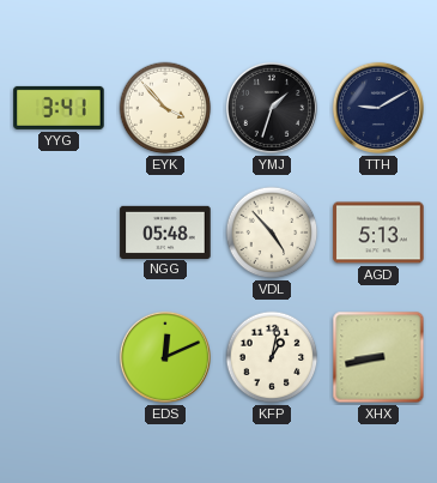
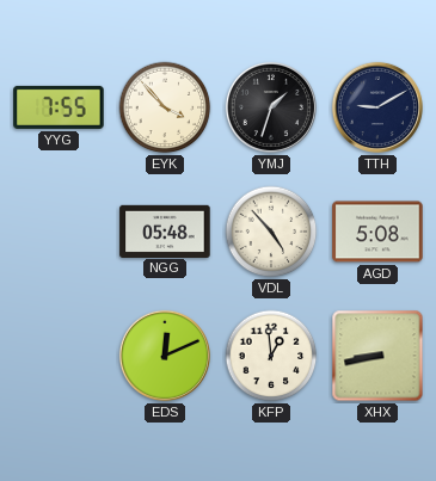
YYG: 3:41 -> 7:55 (59, 107)
AGD: 5:13 -> 5:08 (377, 232)
KFP: 1:02 -> 12:59 (271, 356)
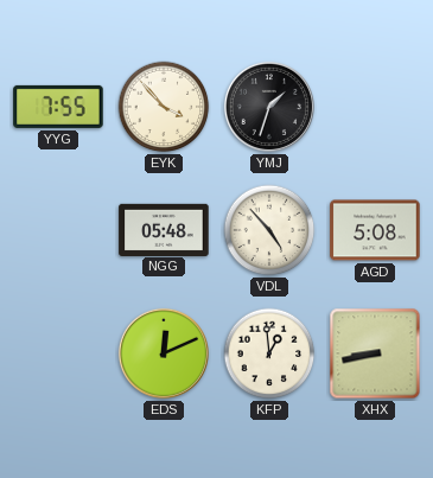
TTH: 9:10 -> none (377, 107)
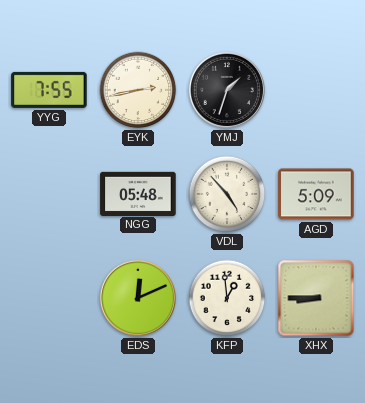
EYK: 3:53 -> 2:43 (138, 90)
AGD: 5:08 -> 5:09 (316, 194)
XHX: 8:43 -> 8:45 (316, 298)
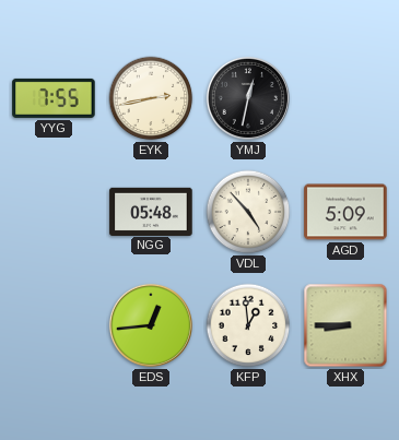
YMJ: 1:33 -> 12:32 (248, 98)
EDS: 12:11 -> 12:44 (151, 325)
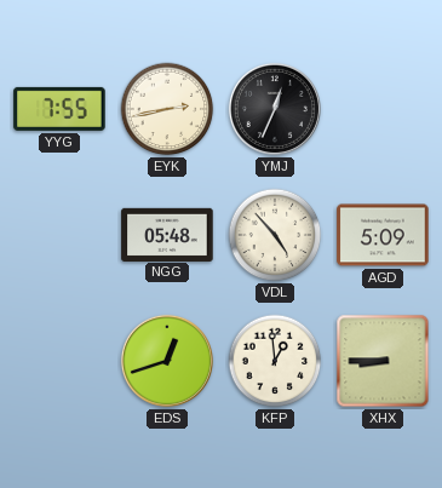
YMJ: 12:32 -> 12:34 (275, 109)
EDS: 12:44 -> 12:42 (167, 361)
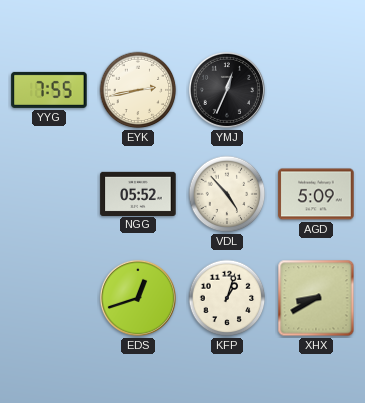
NGG: 05:48 -> 05:52 (138, 193)
KFP: 12:59 -> 1:03 (227, 298)
XHX: 8:45 -> 8:40 (316, 298)
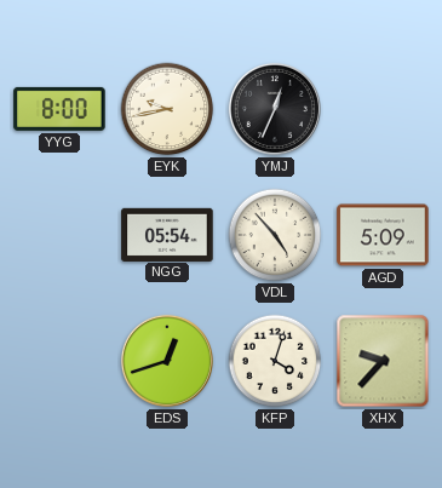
YYG: 7:55 -> 8:00 (59, 109)
EYK: 2:43 -> 9:43 (167, 109)
NGG: 05:52 -> 05:54 (167, 234)
KFP: 1:03 -> 4:03 (275, 361)
XHX: 8:40 -> 9:37 (383, 361)
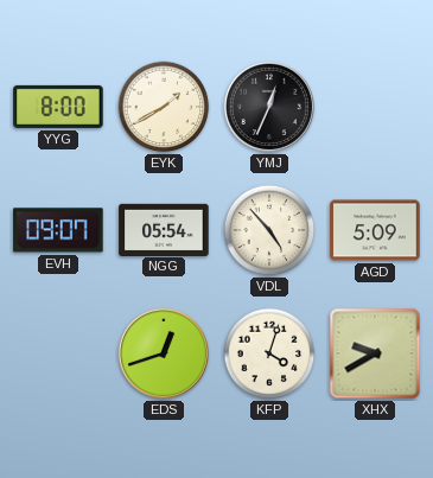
EYK: 9:43 -> 1:40 (164, 107)
EVH: none -> 09:07 (58, 230)
XHX: 9:37 -> 9:40 (375, 353)
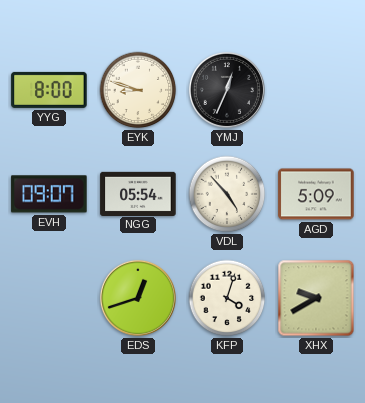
EYK: 1:40 -> 8:48 (138, 90)
